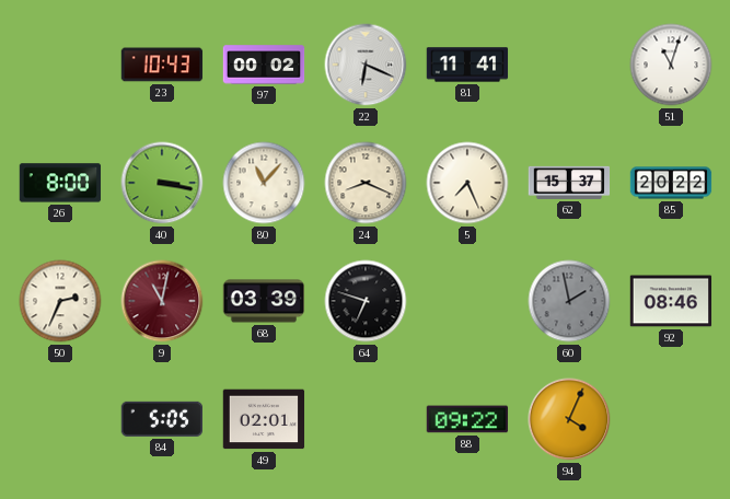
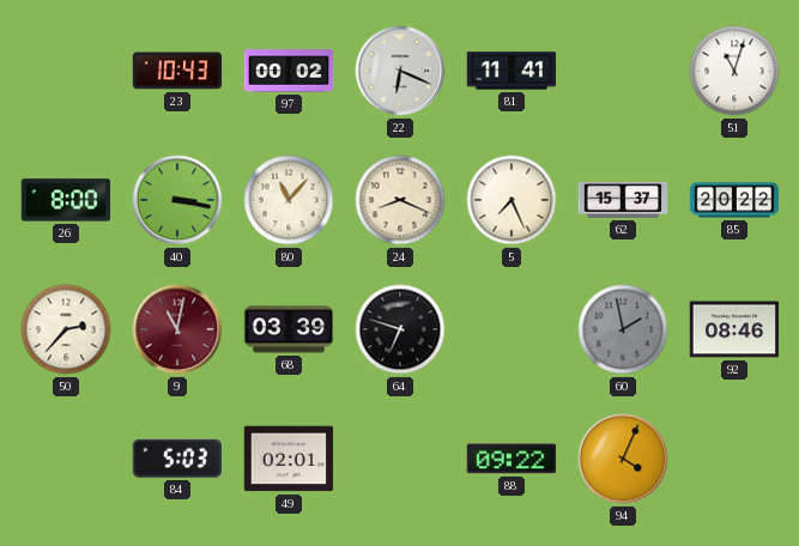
50: 2:34 -> 2:37 (66, 329)
84: 5:05 -> 5:03 (176, 459)
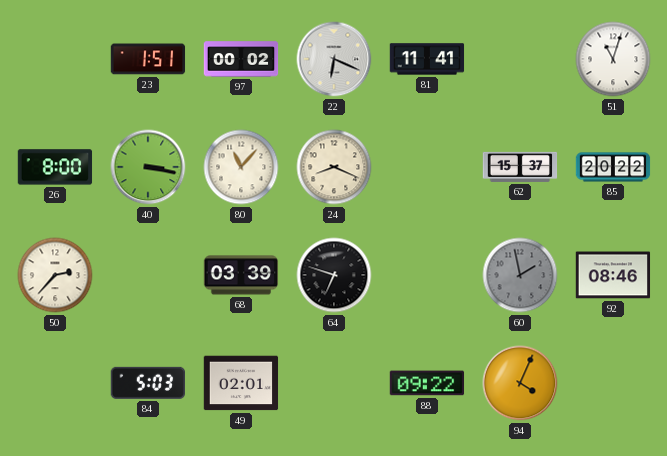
23: 10:43 -> 1:51 (148, 59)
5: 7:26 -> none (512, 200)
9: 11:02 -> none (177, 329)
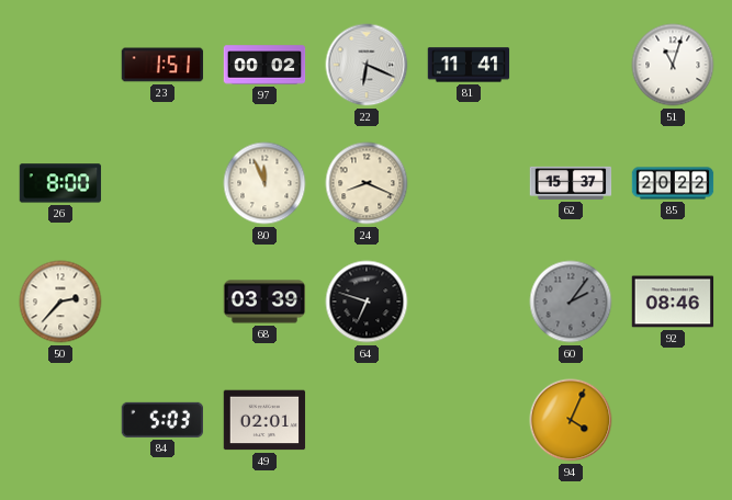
40: 3:17 -> none (148, 167)
80: 11:07 -> 11:56 (264, 183)
60: 1:58 -> 2:06 (571, 302)
88: 09:22 -> none (427, 383)
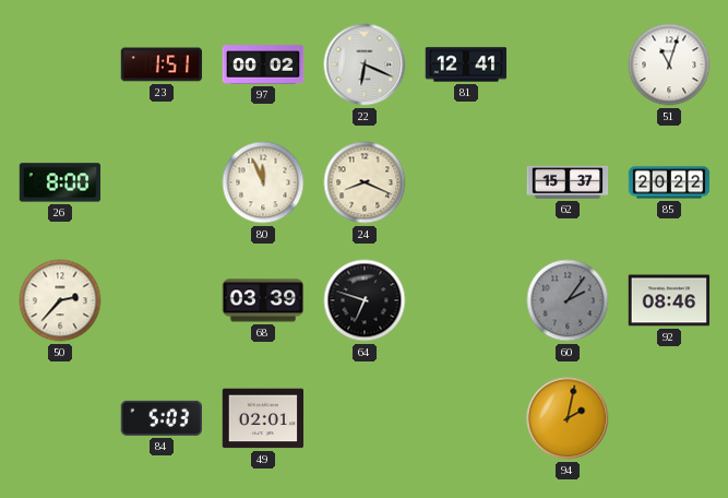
81: 11:41 -> 12:41 (466, 64)
94: 4:04 -> 2:02 (568, 418)
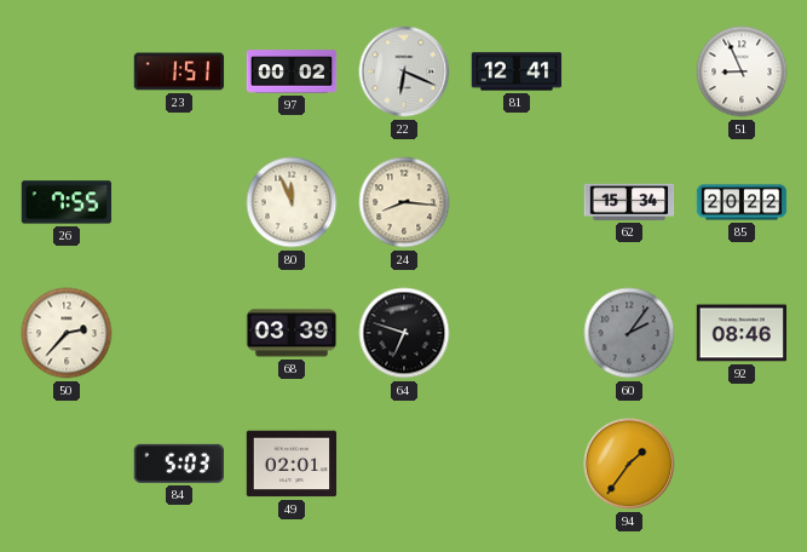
51: 11:03 -> 8:56 (742, 71)
26: 8:00 -> 7:55 (67, 202)
24: 8:19 -> 8:16 (404, 202)
62: 15:37 -> 15:34 (629, 202)
94: 2:02 -> 1:36 (629, 464)
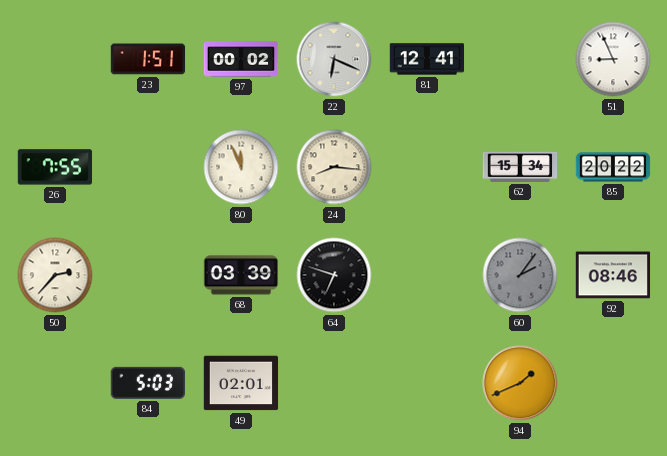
94: 1:36 -> 1:41 (520, 383)
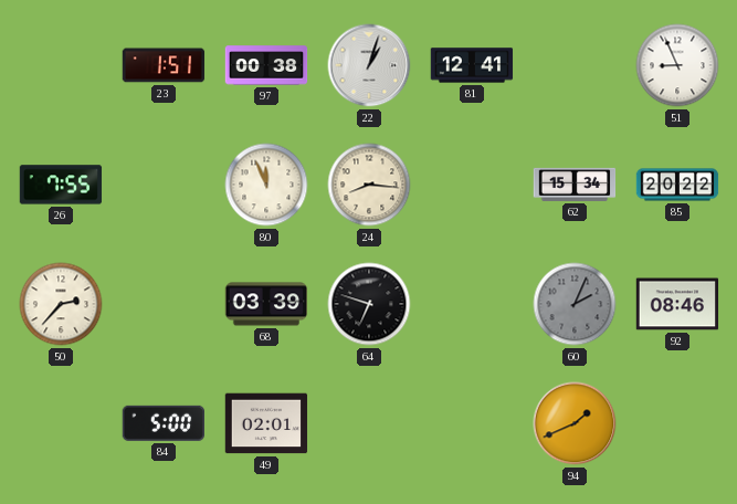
97: 00:02 -> 00:38 (266, 65)
22: 6:19 -> 1:03 (369, 65)
60: 2:06 -> 2:04 (575, 304)
84: 5:03 -> 5:00 (162, 423)
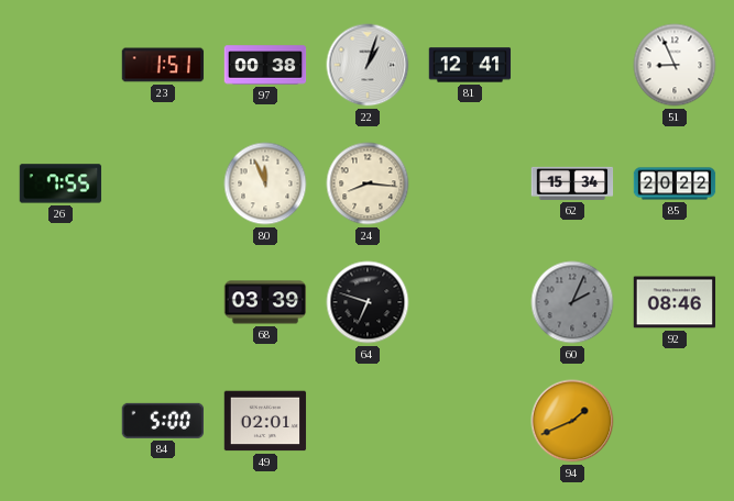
50: 2:37 -> none (61, 304)
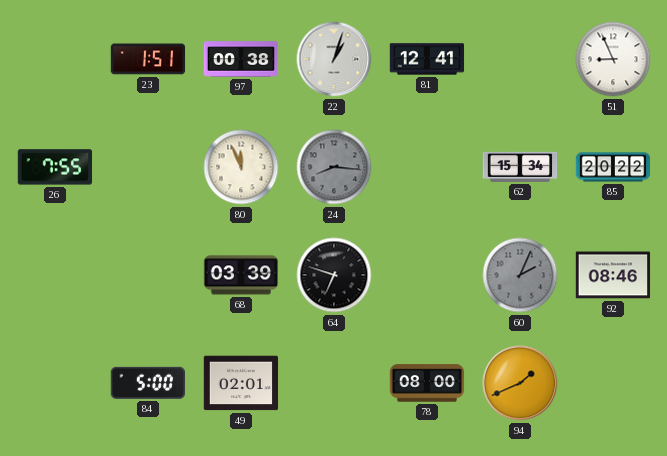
24 dial: cream -> grey (334, 167)
78: none -> 08:00 (427, 383)
